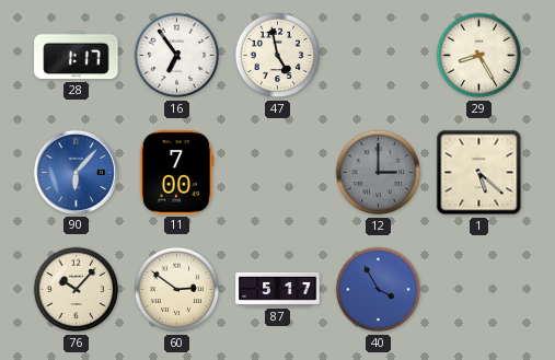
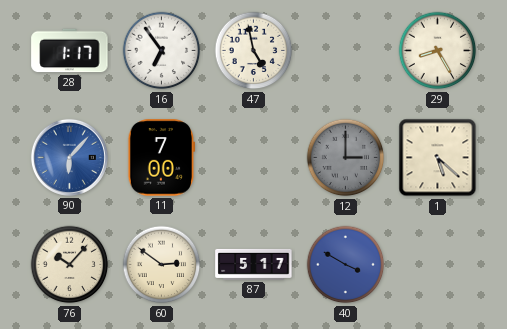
40: 3:55 -> 3:50 (346, 265)
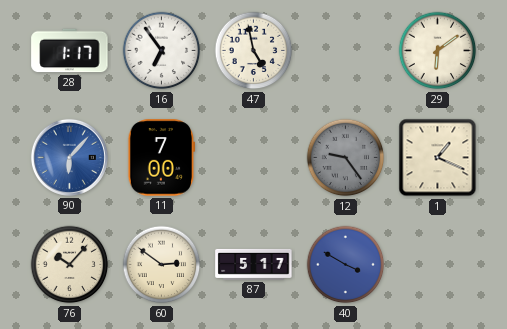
29: 8:25 -> 6:09 (438, 51)
12: 3:00 -> 9:24 (346, 158)
1: 5:22 -> 1:19 (438, 158)
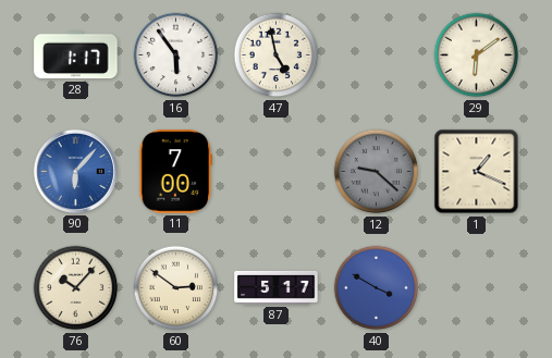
16: 6:54 -> 5:54 (176, 55)
12: 9:24 -> 9:22 (377, 172)
